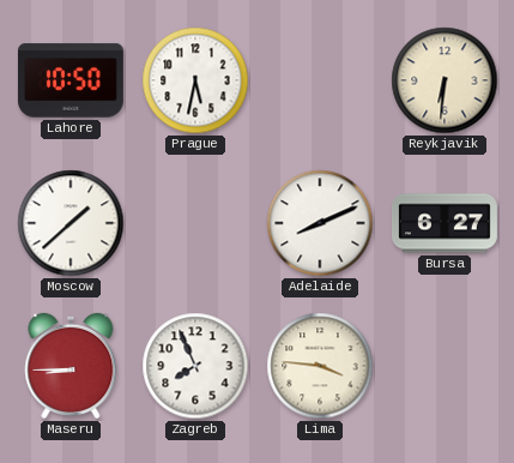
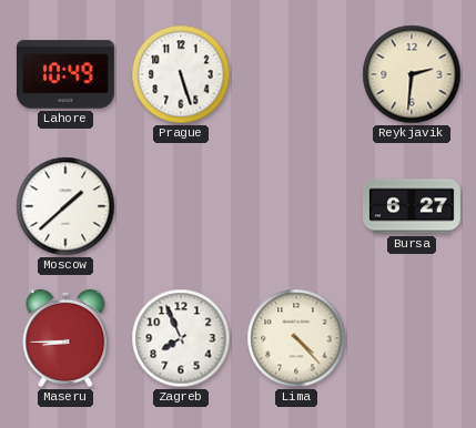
Lahore: 10:50 -> 10:49 (65, 74)
Prague: 5:32 -> 5:27 (181, 74)
Reykjavik: 6:31 -> 2:31 (412, 74)
Adelaide: 8:11 -> none (320, 223)
Lima: 3:46 -> 4:23 (296, 338)
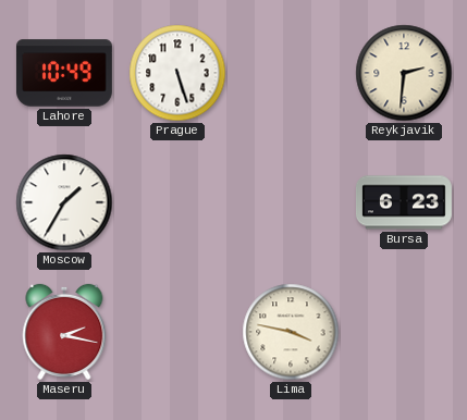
Moscow: 1:38 -> 1:35 (64, 202)
Bursa: 6:27 -> 6:23 (404, 202)
Maseru: 8:45 -> 2:17 (64, 332)
Zagreb: 7:56 -> none (181, 338)
Lima: 4:23 -> 3:47 (291, 332)
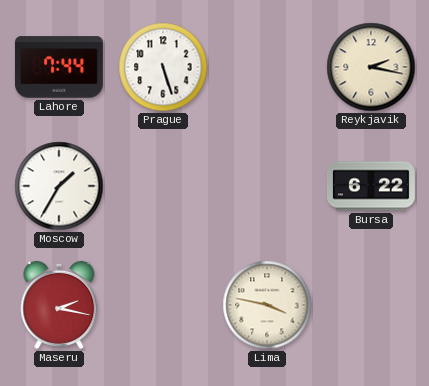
Lahore: 10:49 -> 7:44 (59, 67)
Reykjavik: 2:31 -> 2:17 (371, 67)
Bursa: 6:23 -> 6:22 (371, 186)
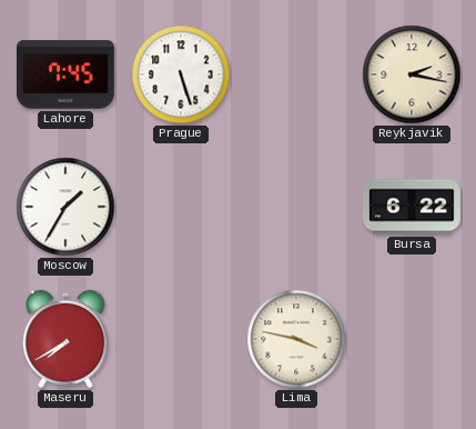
Lahore: 7:44 -> 7:45 (65, 74)
Maseru: 2:17 -> 7:40 (65, 339)
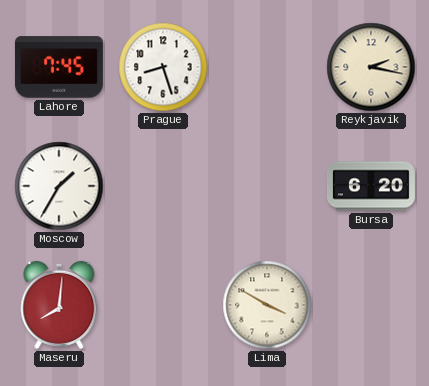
Prague: 5:27 -> 8:27 (163, 67)
Bursa: 6:22 -> 6:20 (371, 186)
Maseru: 7:40 -> 8:01 (59, 305)
Lima: 3:47 -> 3:50 (267, 305)
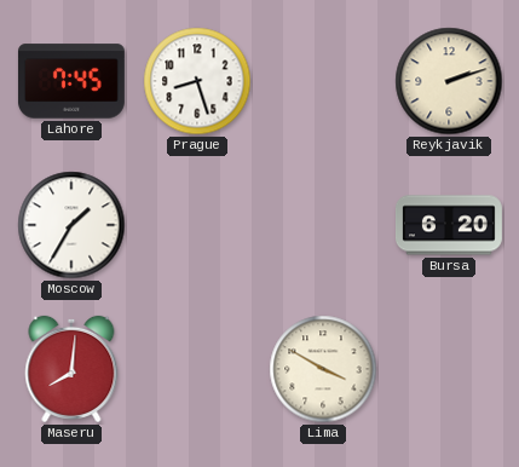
Reykjavik: 2:17 -> 2:12 (449, 81)
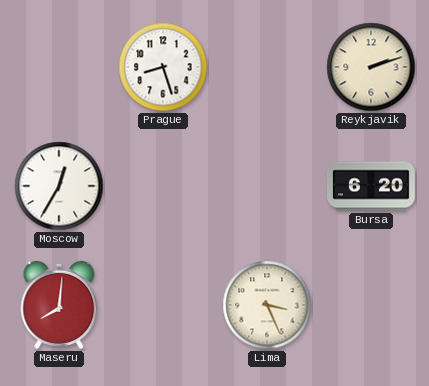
Lahore: 7:45 -> none (71, 81)
Moscow: 1:35 -> 12:35 (59, 186)
Lima: 3:50 -> 3:26 (267, 305)
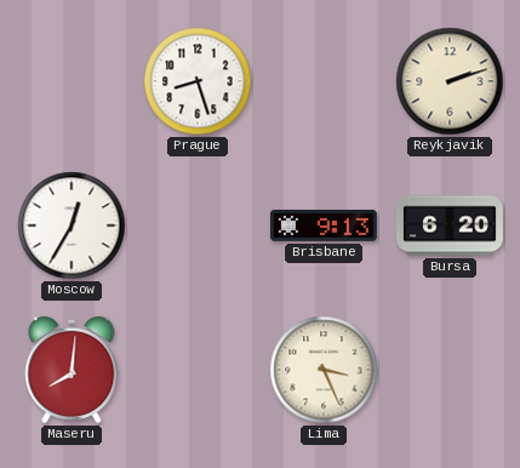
Brisbane: none -> 9:13 (324, 226)
